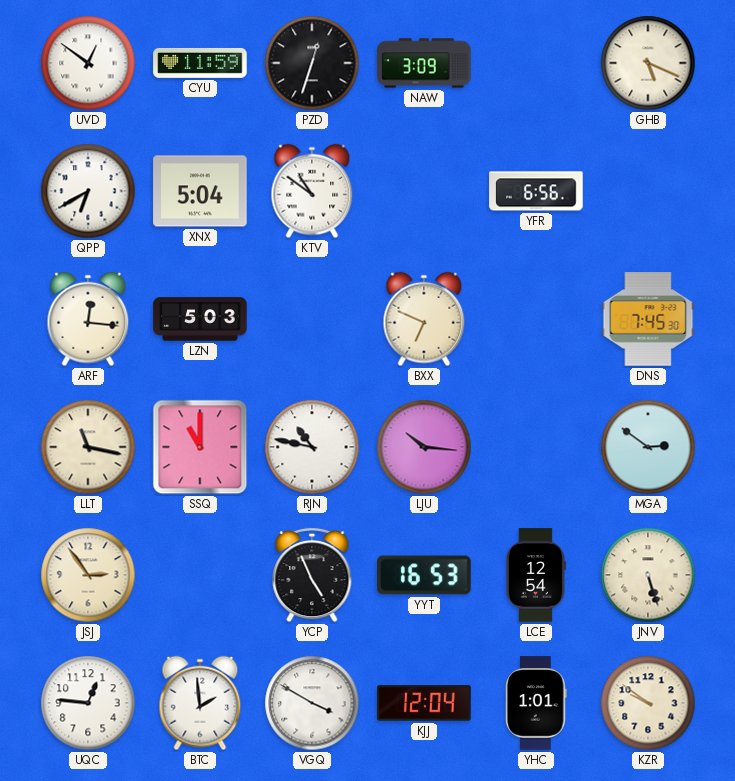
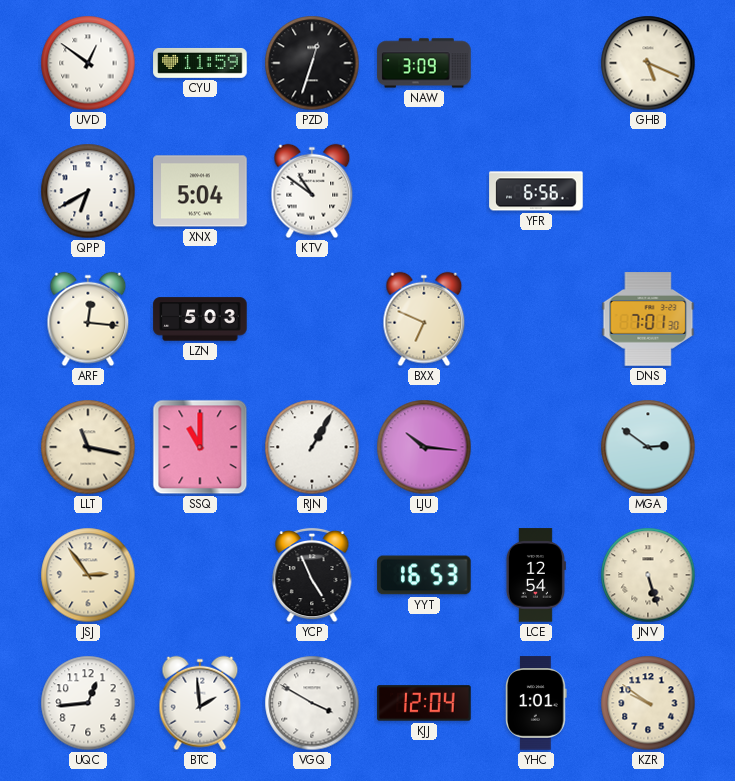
DNS: 7:45 -> 7:01 (648, 319)
RJN: 10:47 -> 1:05 (312, 447)
UQC: 12:46 -> 12:44 (88, 703)
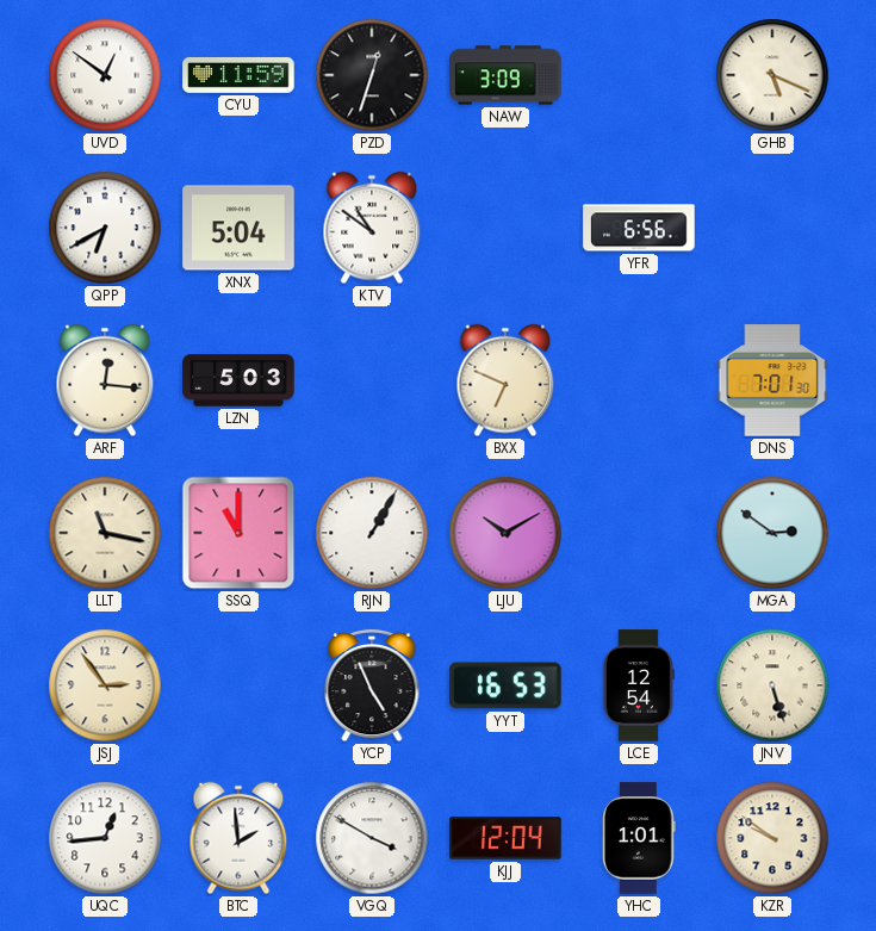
LJU: 10:16 -> 10:10 (505, 533)
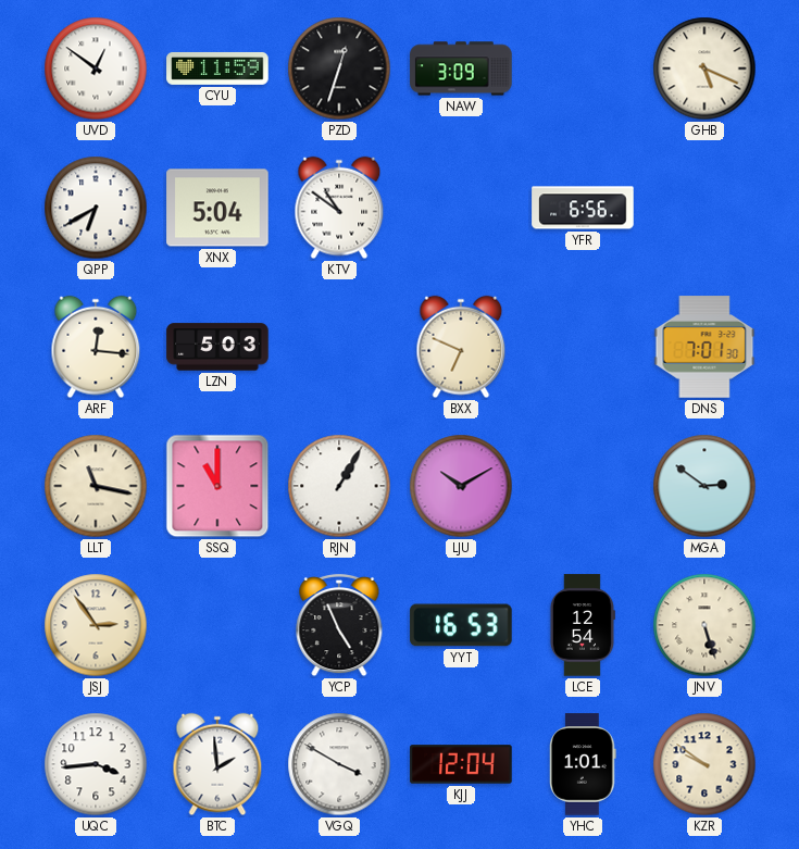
UQC: 12:44 -> 3:44 (96, 764)
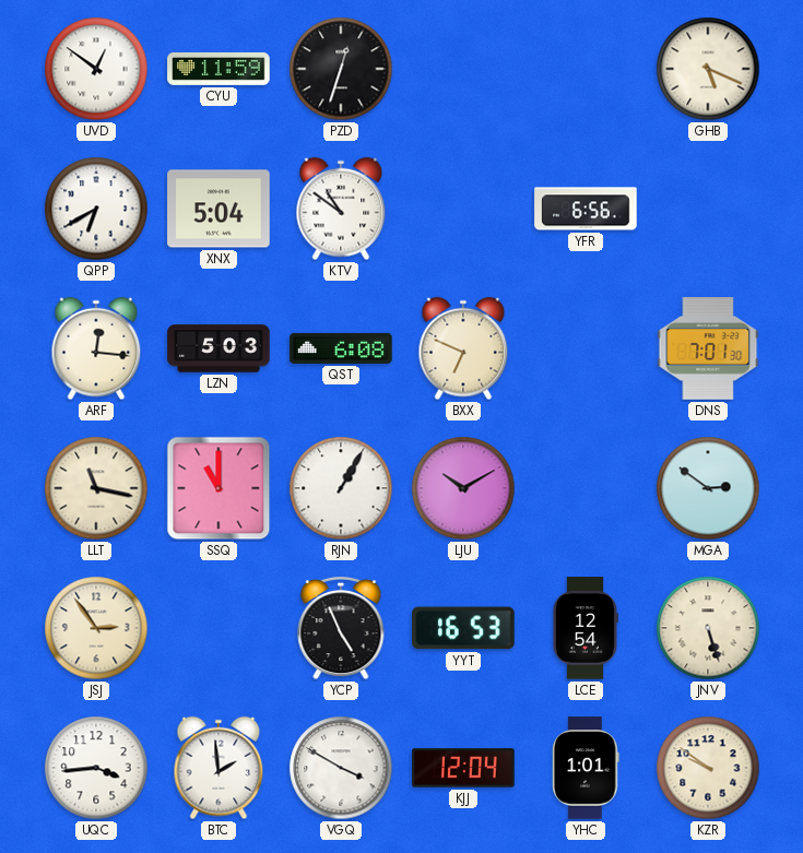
NAW: 3:09 -> none (461, 68)
QST: none -> 6:08 (341, 348)
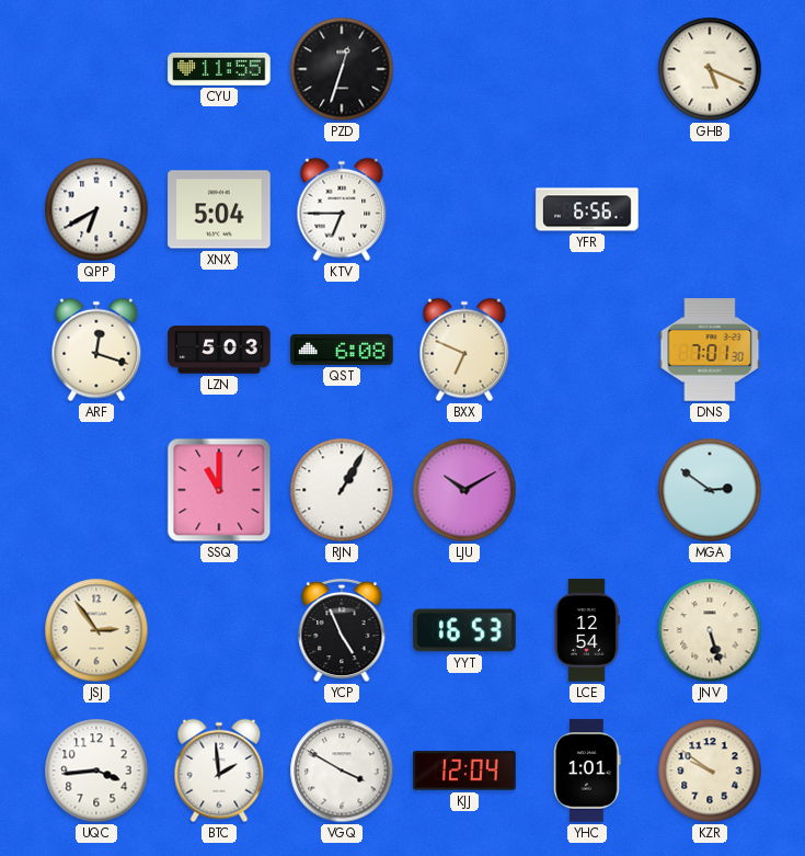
UVD: 12:51 -> none (96, 69)
CYU: 11:59 -> 11:55 (219, 69)
KTV: 10:51 -> 6:45 (342, 209)
ARF: 12:16 -> 12:18 (96, 350)
LLT: 11:17 -> none (96, 488)
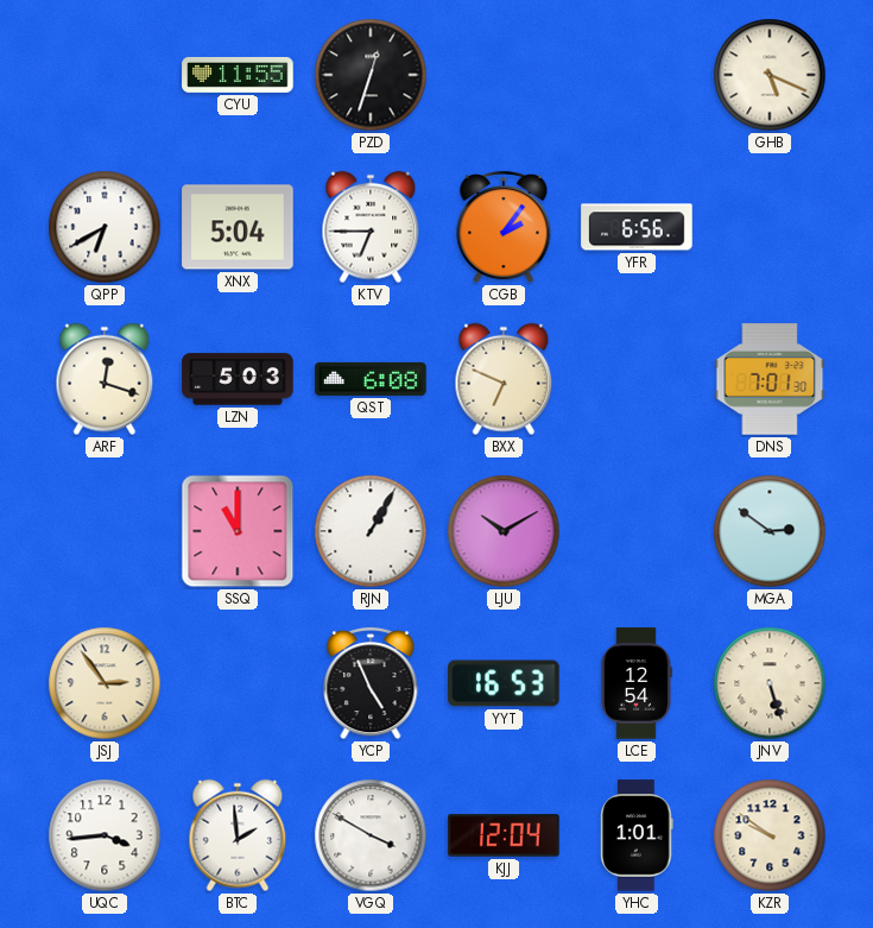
CGB: none -> 2:06 (504, 227)
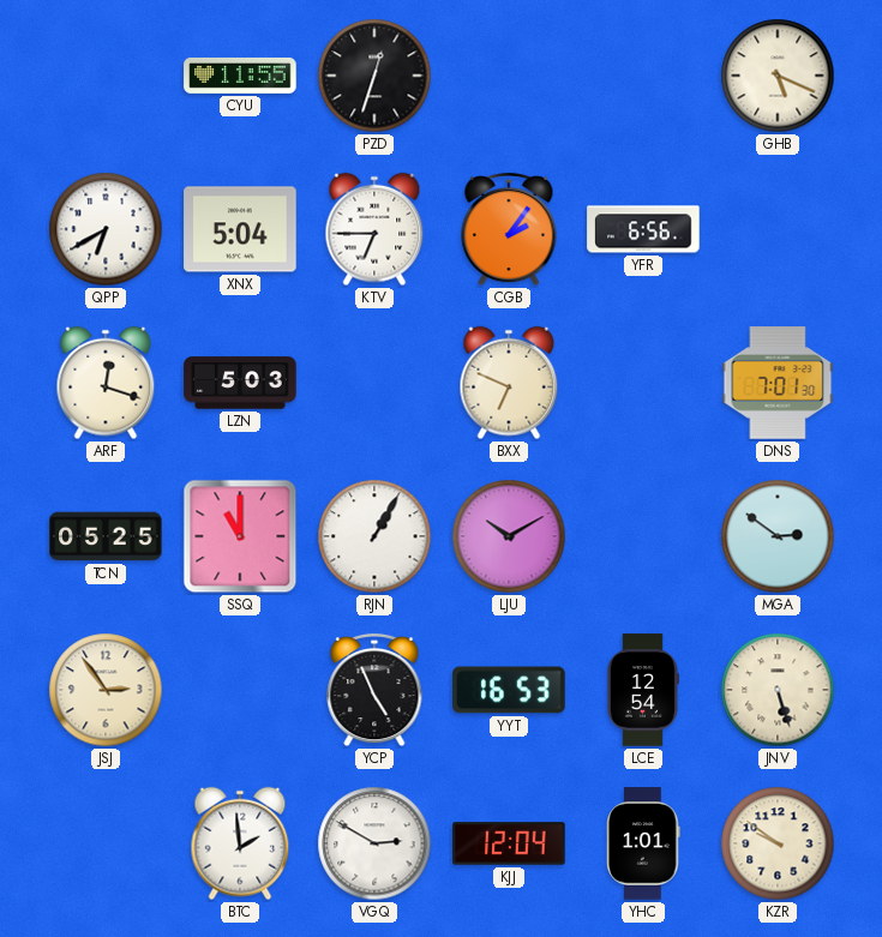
QST: 6:08 -> none (371, 379)
TCN: none -> 05:25 (106, 536)
UQC: 3:44 -> none (105, 835)
VGQ: 3:50 -> 2:50 (374, 843)
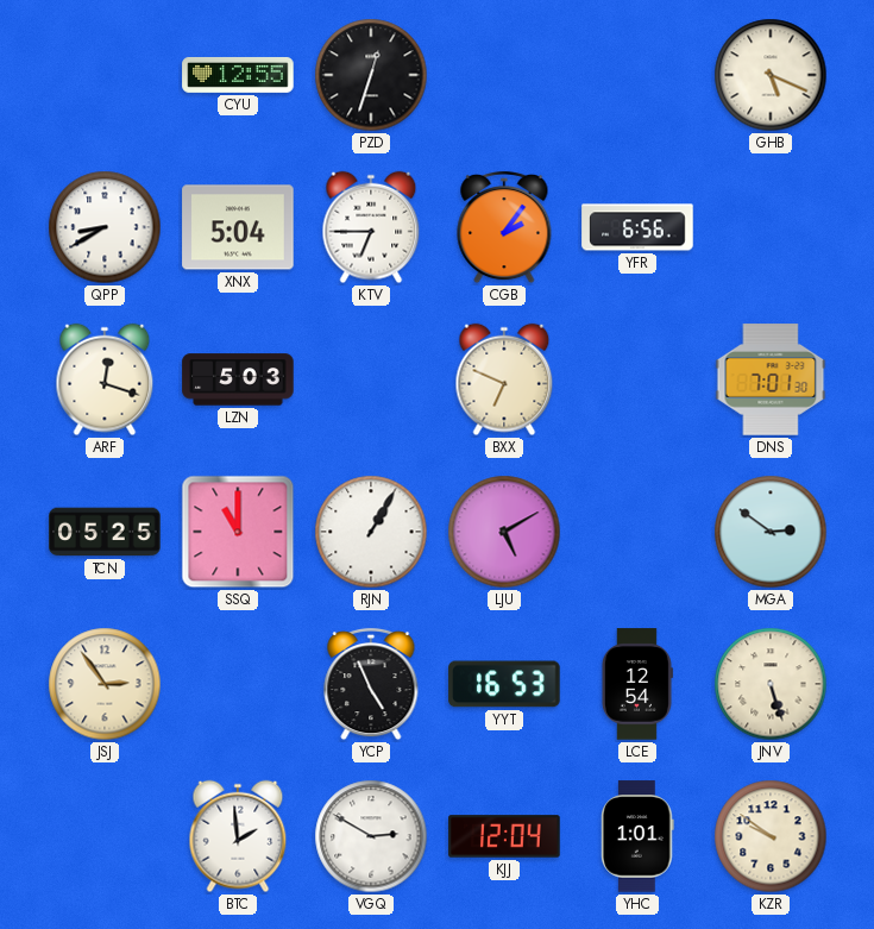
CYU: 11:55 -> 12:55 (238, 75)
QPP: 6:40 -> 8:40 (105, 227)
LJU: 10:10 -> 5:10 (504, 532)
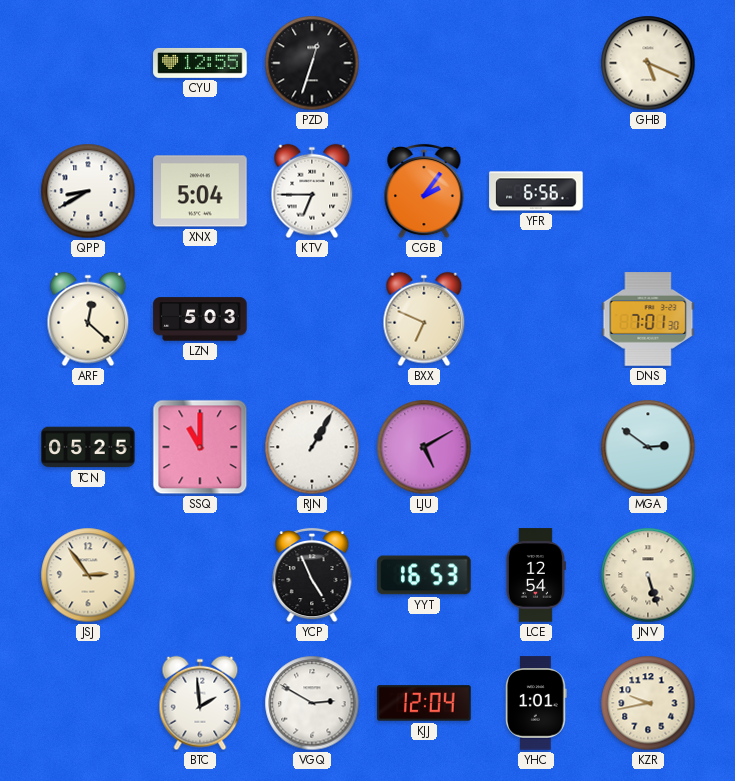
ARF: 12:18 -> 12:22 (88, 319)
KZR: 9:51 -> 9:43 (648, 703)
